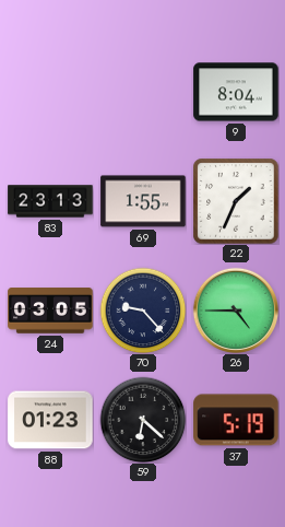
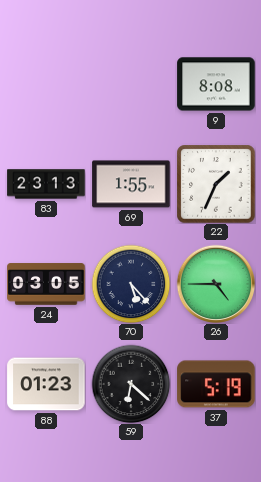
9: 8:04 -> 8:08 (216, 84)
70: 9:23 -> 5:23 (131, 284)
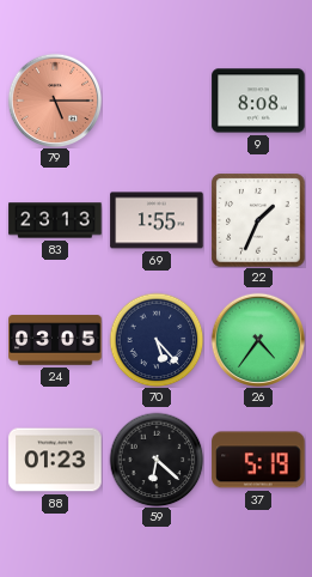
79: none -> 5:15 (55, 101)
26: 4:45 -> 4:36 (258, 340)
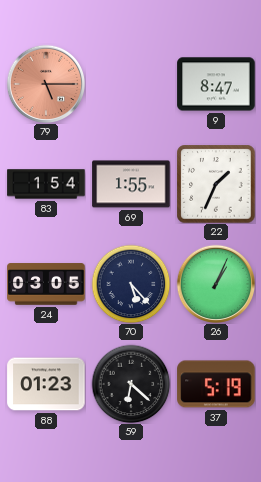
9: 8:08 -> 8:47 (216, 84)
83: 23:13 -> 1:54 (46, 184)
26: 4:36 -> 1:04 (216, 284)
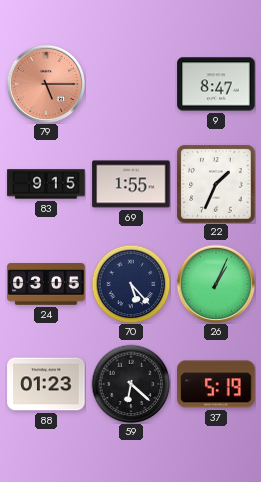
83: 1:54 -> 9:15 (46, 184)
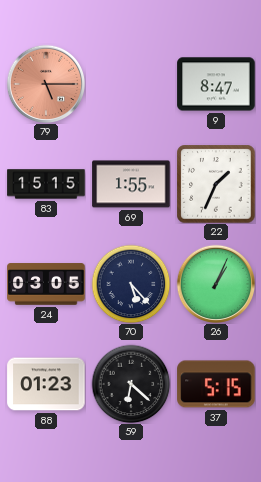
83: 9:15 -> 15:15 (46, 184)
37: 5:19 -> 5:15 (216, 384)
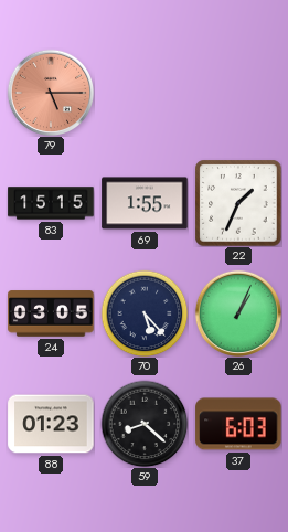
9: 8:47 -> none (216, 84)
59: 6:22 -> 8:22 (145, 424)
37: 5:15 -> 6:03 (238, 424)
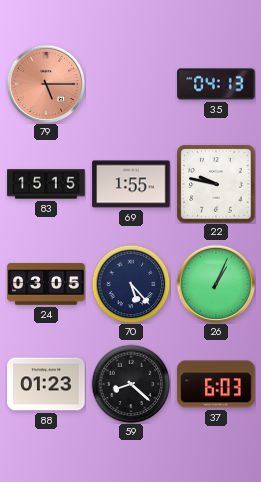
35: none -> 04:13 (216, 84)
22: 1:34 -> 9:47 (216, 184)
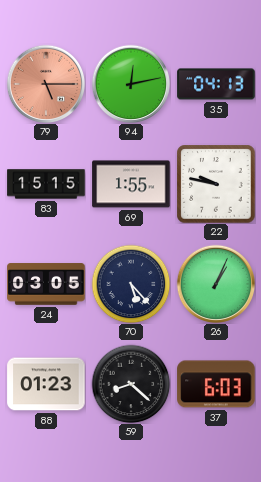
94: none -> 12:13 (131, 84)
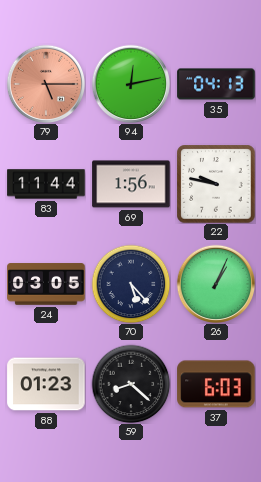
83: 15:15 -> 11:44 (46, 184)
69: 1:55 -> 1:56 (131, 184)
